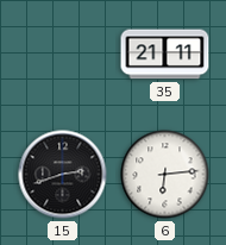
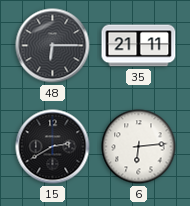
48: none -> 6:15 (53, 46)
15: 2:42 -> 2:40 (53, 147)
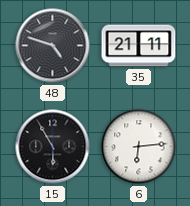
48: 6:15 -> 4:48 (53, 46)
15: 2:40 -> 5:55 (53, 147)
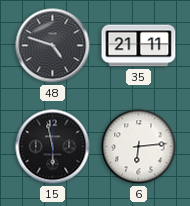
15: 5:55 -> 5:58 (53, 147)
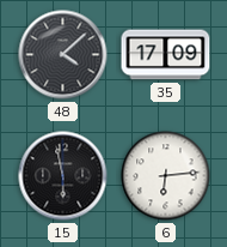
48: 4:48 -> 4:08 (63, 55)
35: 21:11 -> 17:09 (166, 55)
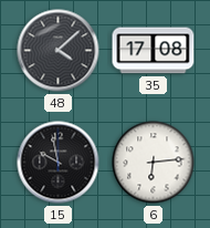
35: 17:09 -> 17:08 (154, 51)
15: 5:58 -> 9:58 (59, 163)
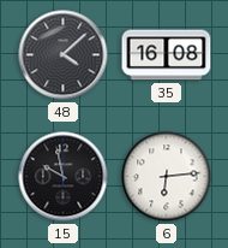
35: 17:08 -> 16:08 (167, 55)
